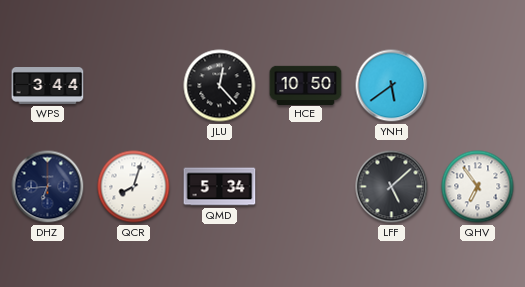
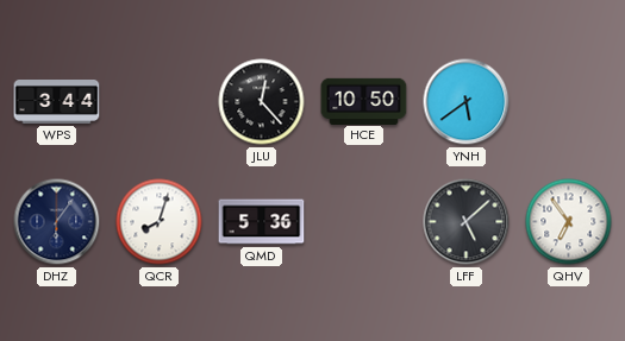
DHZ: 6:44 -> 6:06 (57, 222)
QMD: 5:34 -> 5:36 (262, 222)
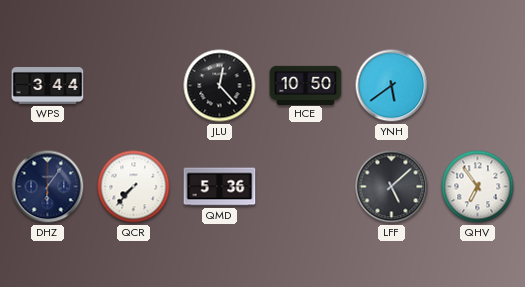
QCR: 8:03 -> 7:37 (134, 187)
